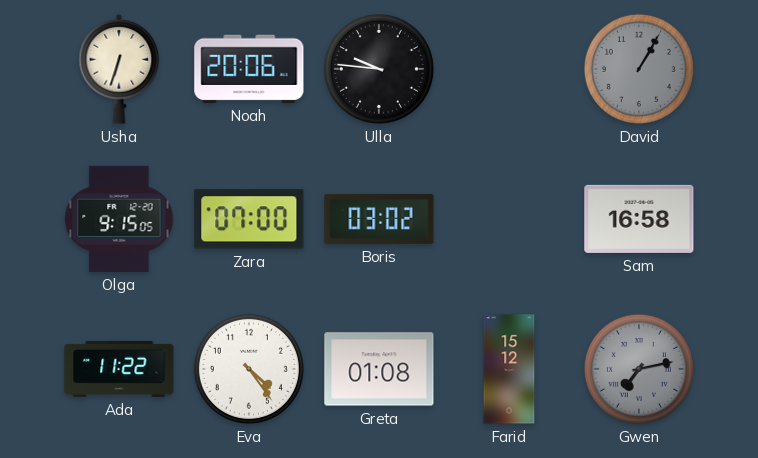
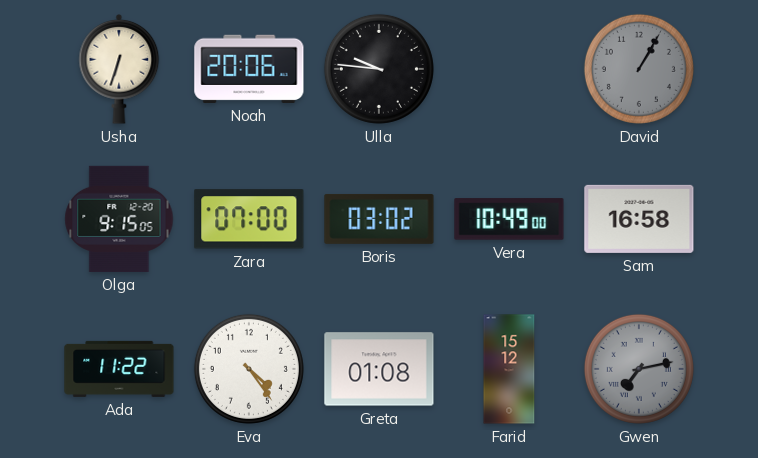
Vera: none -> 10:49 (509, 219)
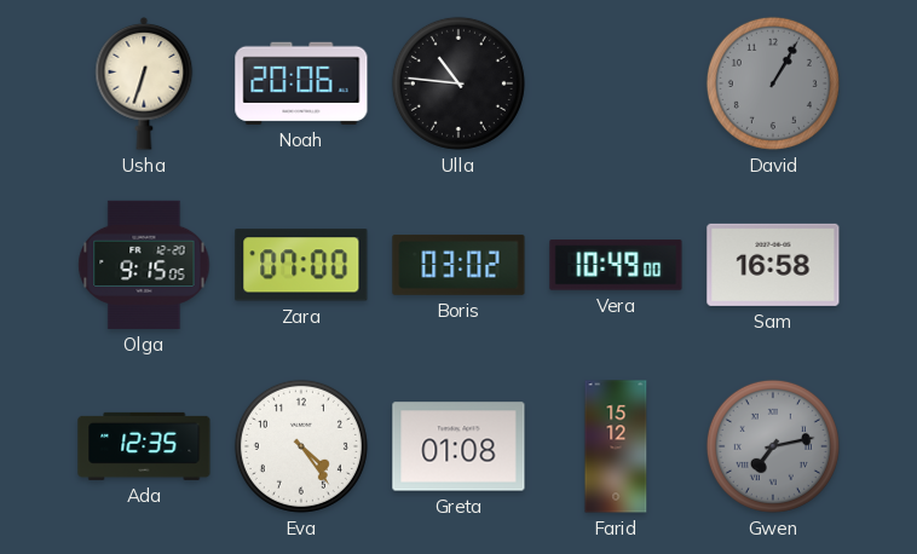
Ulla: 9:46 -> 10:46 (458, 83)
Ada: 11:22 -> 12:35 (144, 446)
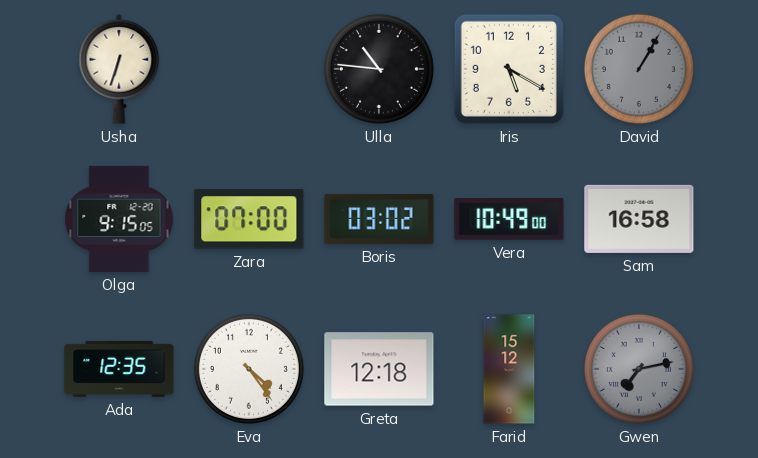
Noah: 20:06 -> none (301, 83)
Iris: none -> 5:20 (509, 69)
Greta: 01:08 -> 12:18 (379, 369)
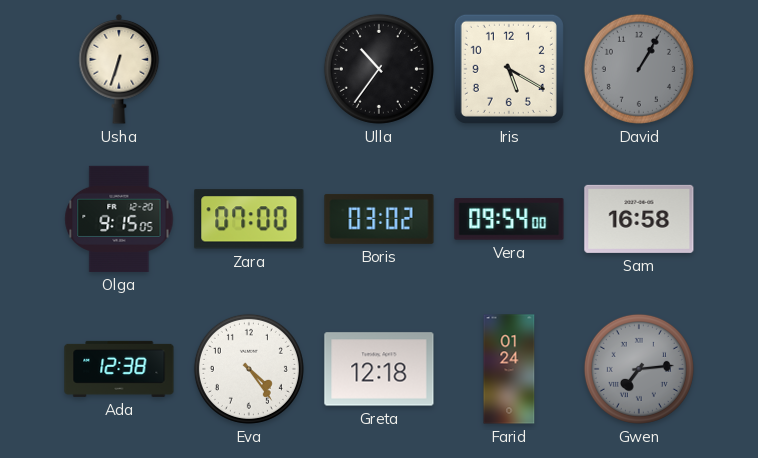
Ulla: 10:46 -> 10:36 (379, 69)
Vera: 10:49 -> 09:54 (509, 219)
Ada: 12:35 -> 12:38 (119, 369)
Farid: 15:12 -> 01:24 (509, 369)
Gwen: 7:13 -> 7:14 (639, 369)
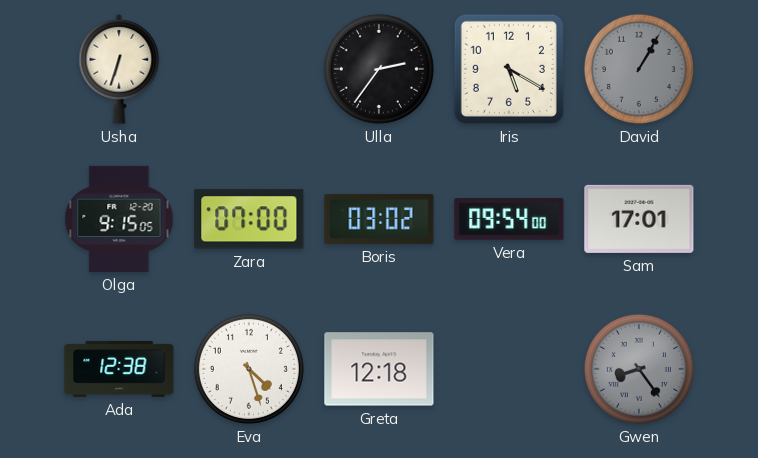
Ulla: 10:36 -> 2:36 (379, 69)
Sam: 16:58 -> 17:01 (639, 219)
Eva: 4:24 -> 4:27 (249, 369)
Farid: 01:24 -> none (509, 369)
Gwen: 7:14 -> 8:24 (639, 369)
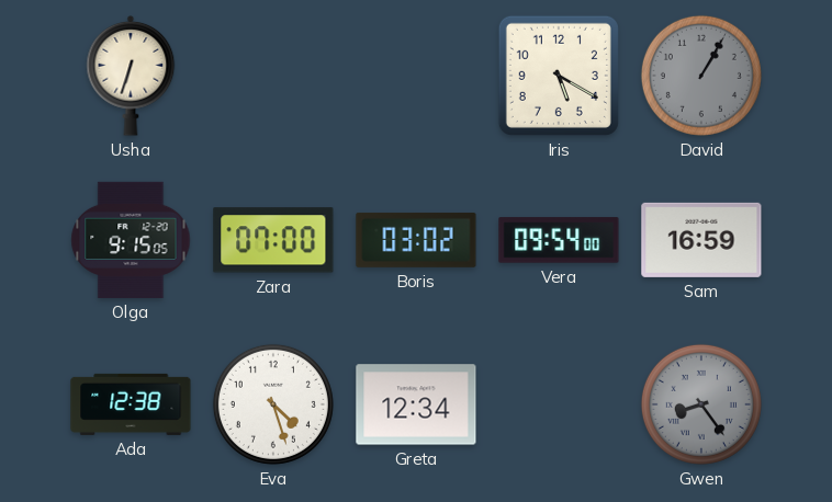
Ulla: 2:36 -> none (379, 69)
Sam: 17:01 -> 16:59 (701, 240)
Greta: 12:18 -> 12:34 (416, 404)
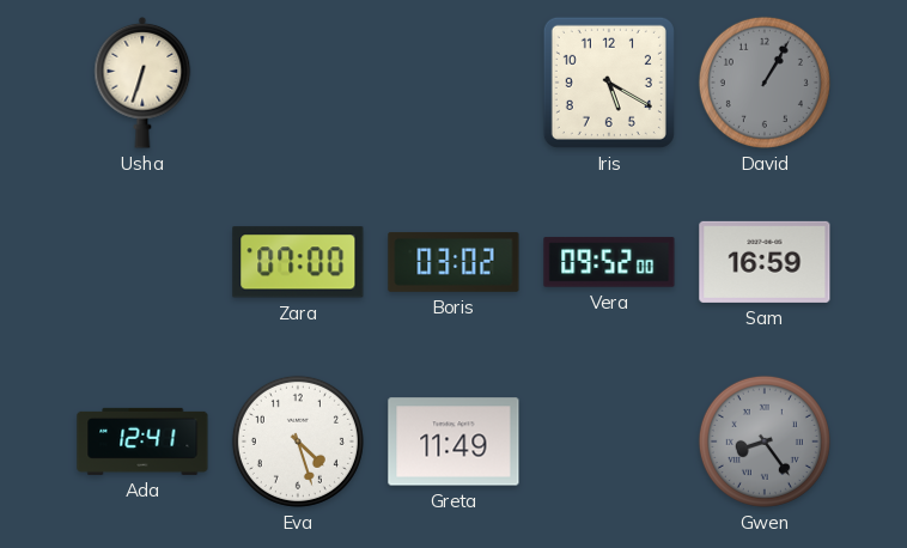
Olga: 9:15 -> none (131, 240)
Vera: 09:54 -> 09:52 (609, 262)
Ada: 12:38 -> 12:41 (142, 442)
Greta: 12:34 -> 11:49 (453, 442)
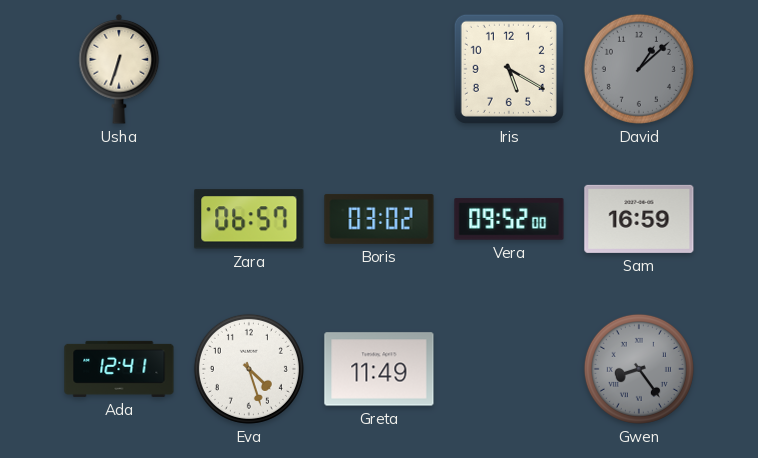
David: 1:05 -> 1:08 (639, 69)
Zara: 07:00 -> 06:57 (249, 219)
